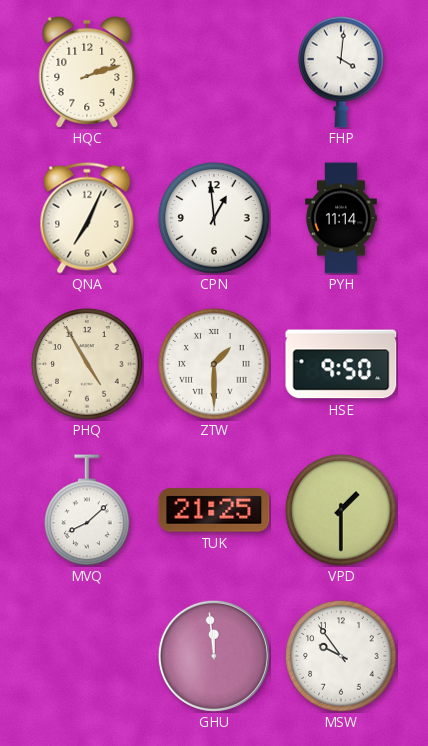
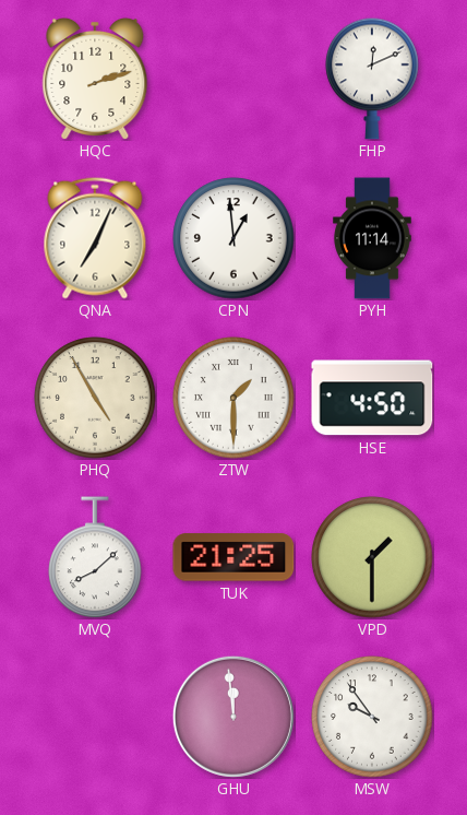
FHP: 4:01 -> 12:11 (372, 79)
HSE: 9:50 -> 4:50 (372, 398)
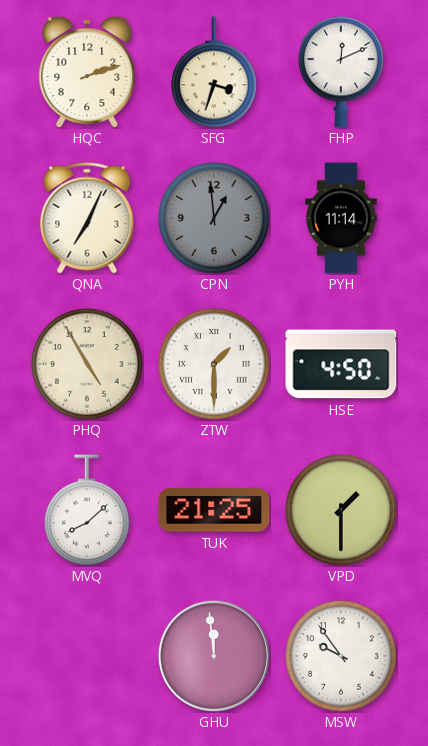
SFG: none -> 3:33 (214, 72)
CPN dial: white -> grey (214, 218)
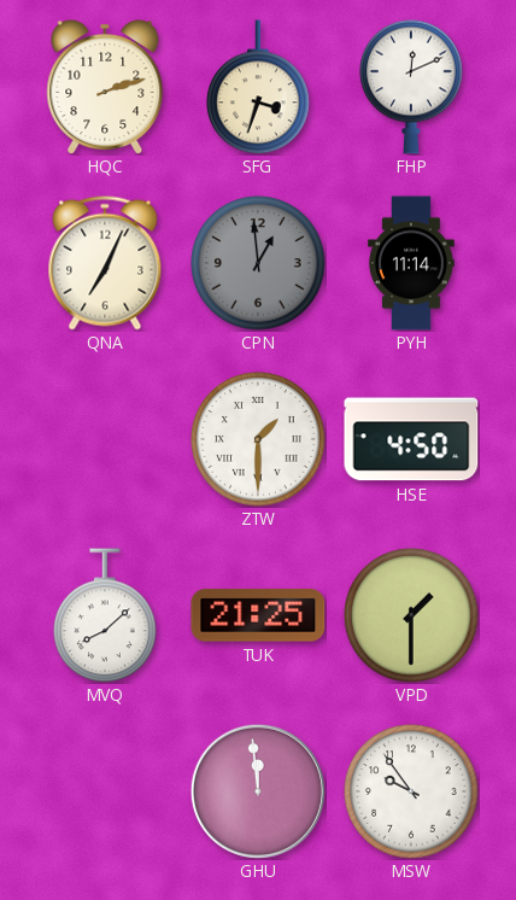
PHQ: 4:55 -> none (87, 364)
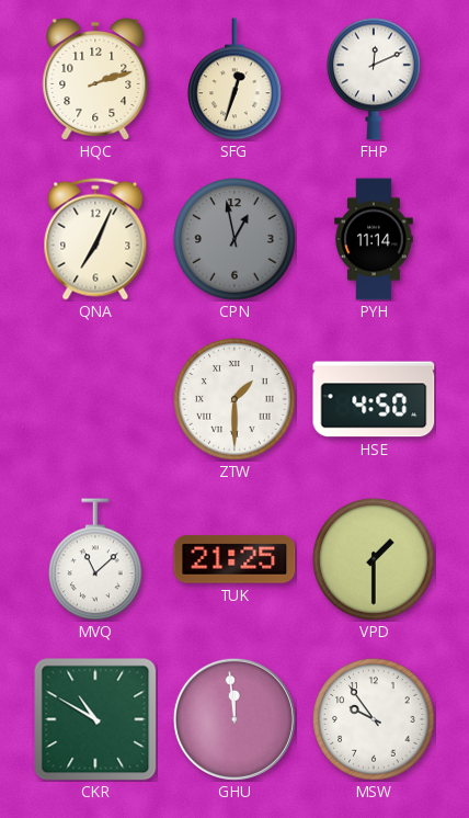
SFG: 3:33 -> 12:33 (234, 79)
CPN: 12:59 -> 12:58 (234, 239)
MVQ: 8:08 -> 11:08 (95, 559)
CKR: none -> 10:50 (95, 719)
